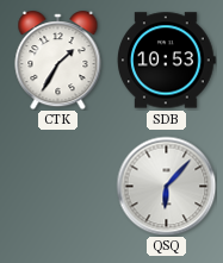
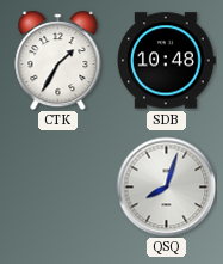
SDB: 10:53 -> 10:48 (167, 61)
QSQ: 6:07 -> 8:03 (166, 186)
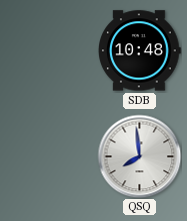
CTK: 1:35 -> none (58, 61)
QSQ: 8:03 -> 7:59 (139, 156)
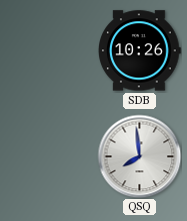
SDB: 10:48 -> 10:26 (140, 51)
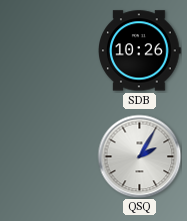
QSQ: 7:59 -> 2:05 (139, 156)
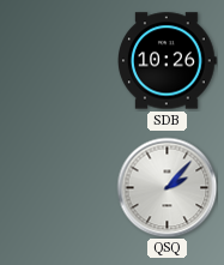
QSQ: 2:05 -> 2:07 (167, 187)
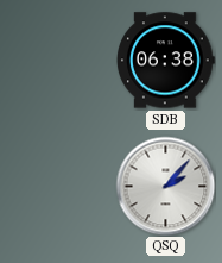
SDB: 10:26 -> 06:38 (166, 61)
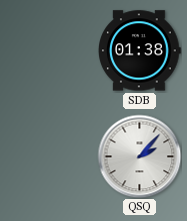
SDB: 06:38 -> 01:38 (140, 51)
